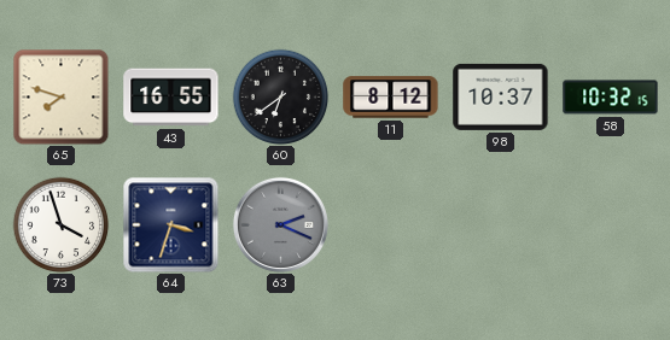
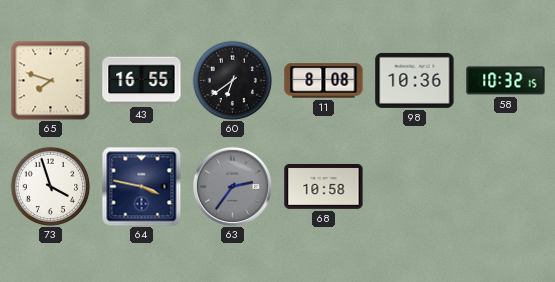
11: 8:12 -> 8:08 (324, 81)
98: 10:37 -> 10:36 (415, 80)
64: 3:33 -> 3:47 (141, 186)
63: 2:19 -> 2:36 (232, 186)
68: none -> 10:58 (324, 187)
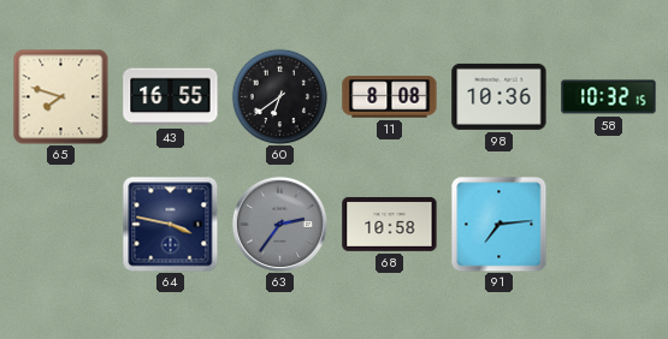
73: 3:57 -> none (50, 186)
91: none -> 7:14 (498, 224)
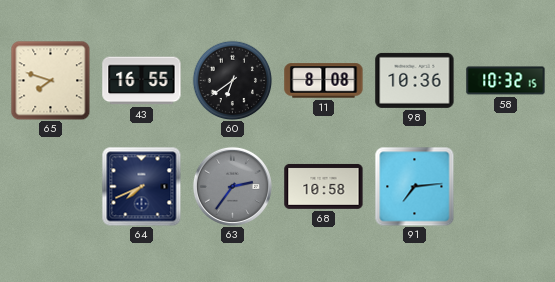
64: 3:47 -> 7:41 (141, 186)
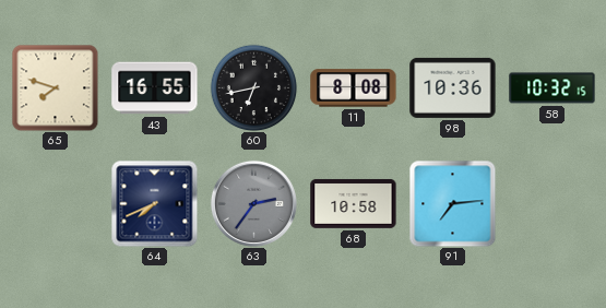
60: 6:39 -> 6:43 (253, 87)
